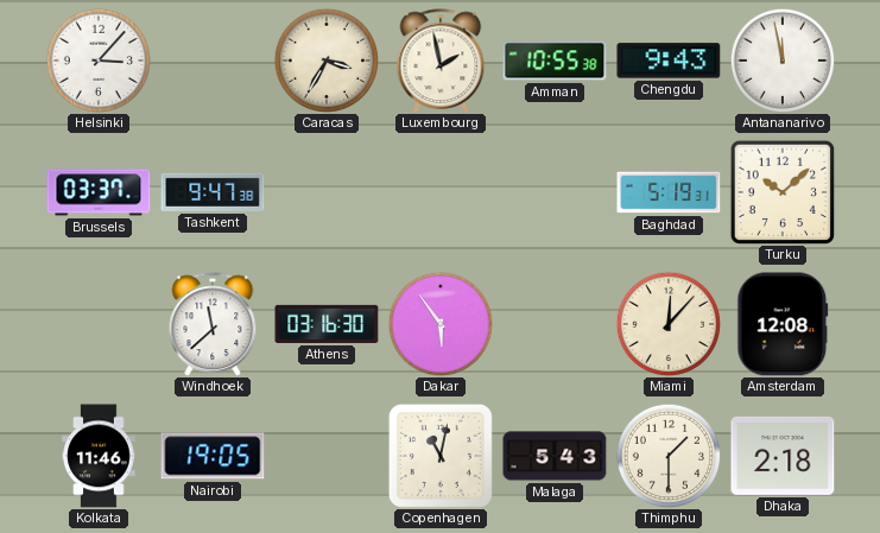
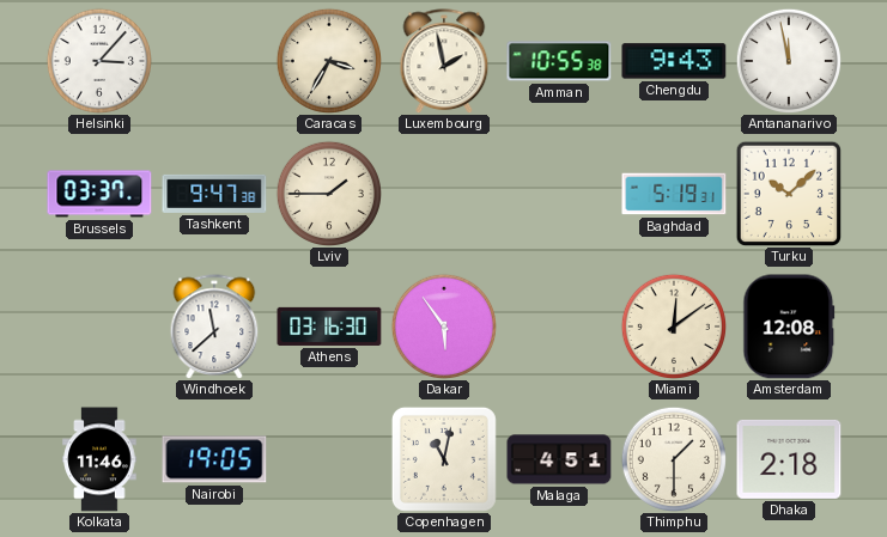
Lviv: none -> 1:45 (328, 193)
Miami: 12:07 -> 12:09 (673, 325)
Malaga: 5:43 -> 4:51 (559, 459)
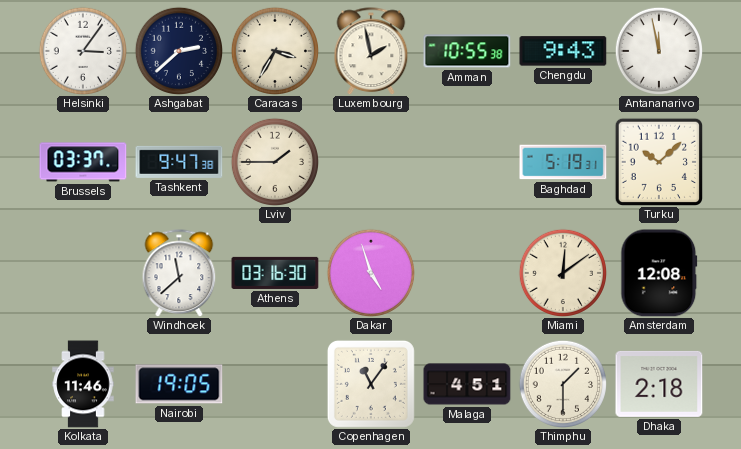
Helsinki: 3:07 -> 3:06 (82, 50)
Ashgabat: none -> 2:38 (178, 50)
Dakar: 5:54 -> 4:57 (370, 272)
Copenhagen: 11:02 -> 11:06 (371, 384)
